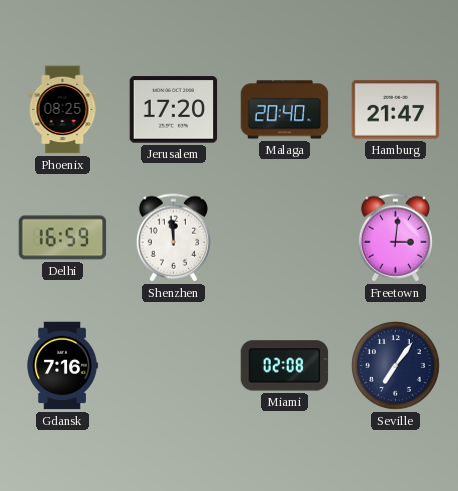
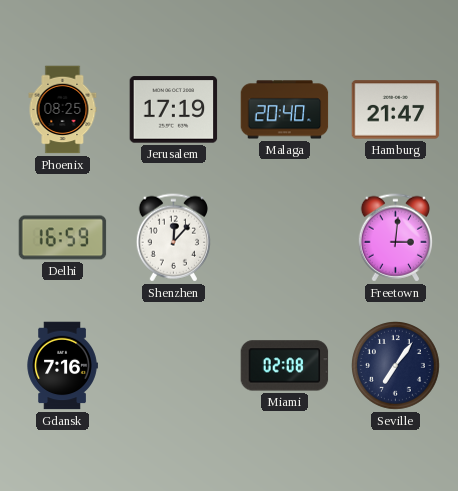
Jerusalem: 17:20 -> 17:19 (174, 110)
Shenzhen: 11:59 -> 12:07 (173, 238)
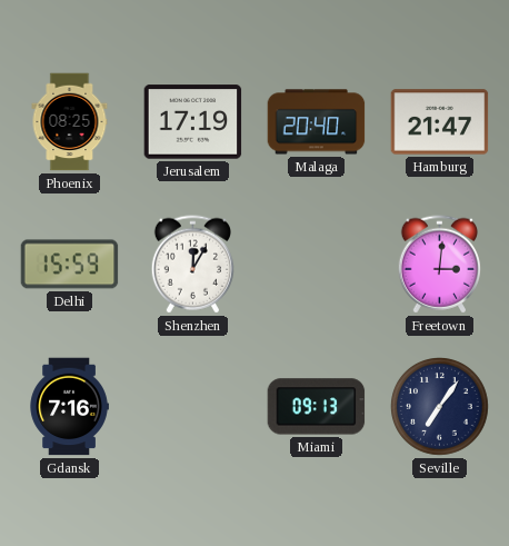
Delhi: 16:59 -> 15:59 (70, 265)
Shenzhen: 12:07 -> 12:05 (192, 265)
Miami: 02:08 -> 09:13 (317, 407)
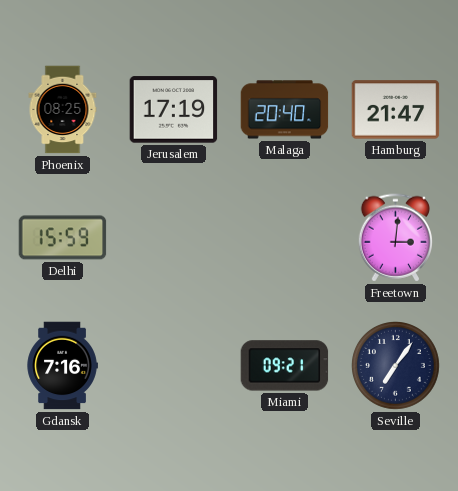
Shenzhen: 12:05 -> none (192, 265)
Miami: 09:13 -> 09:21 (285, 366)
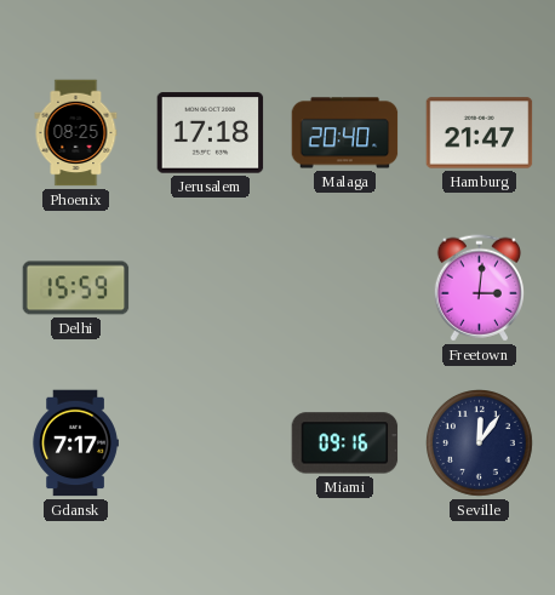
Jerusalem: 17:19 -> 17:18 (211, 133)
Gdansk: 7:16 -> 7:17 (75, 444)
Miami: 09:21 -> 09:16 (345, 444)
Seville: 7:06 -> 12:06 (480, 444)
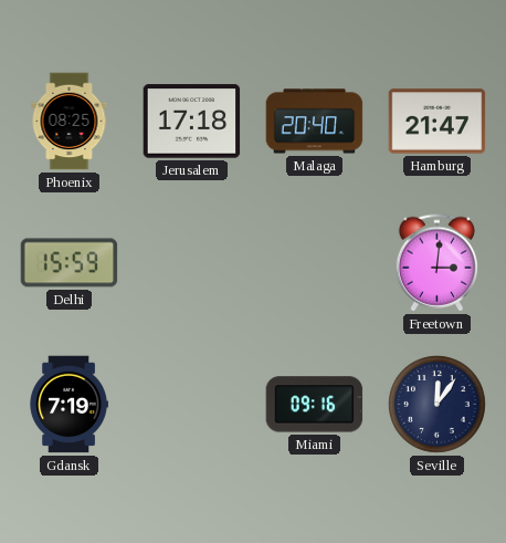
Gdansk: 7:17 -> 7:19 (68, 405)
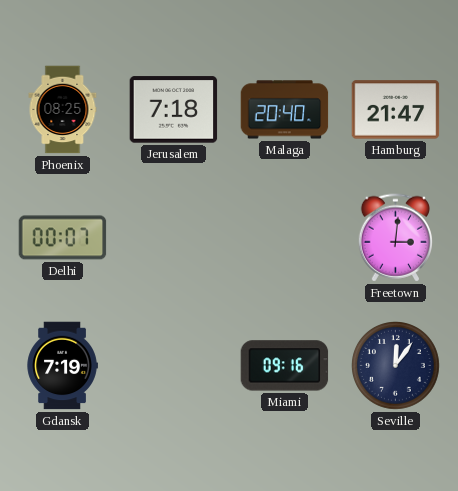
Jerusalem: 17:18 -> 7:18 (174, 110)
Delhi: 15:59 -> 00:07 (63, 238)
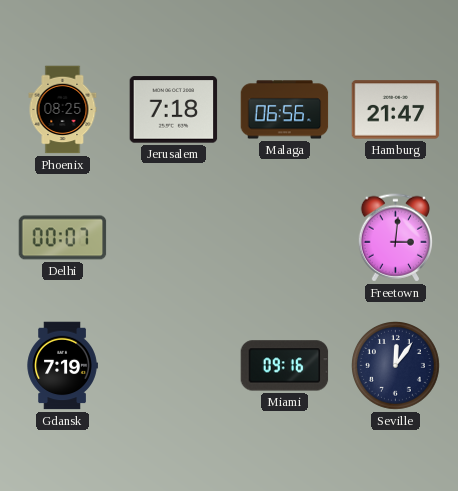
Malaga: 20:40 -> 06:56 (285, 110)
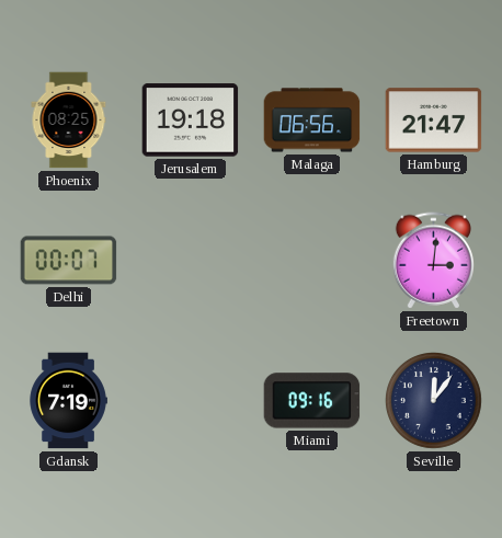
Jerusalem: 7:18 -> 19:18 (191, 121)
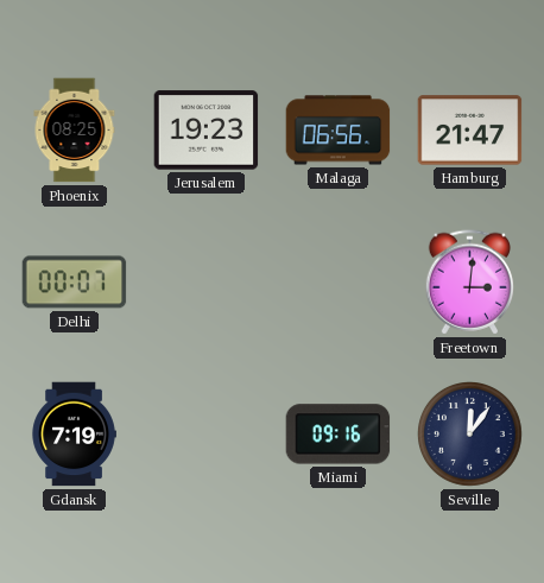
Jerusalem: 19:18 -> 19:23 (207, 131)
